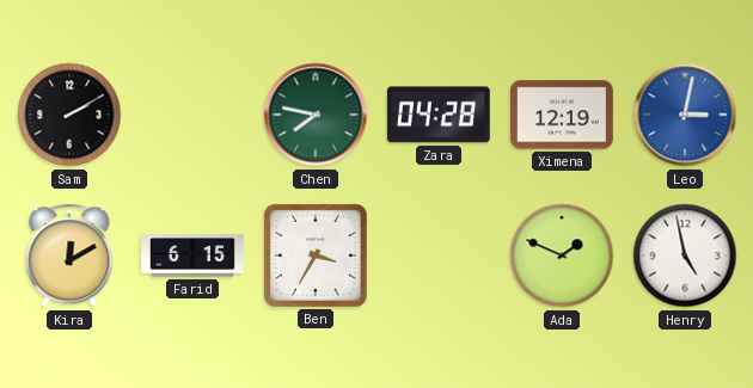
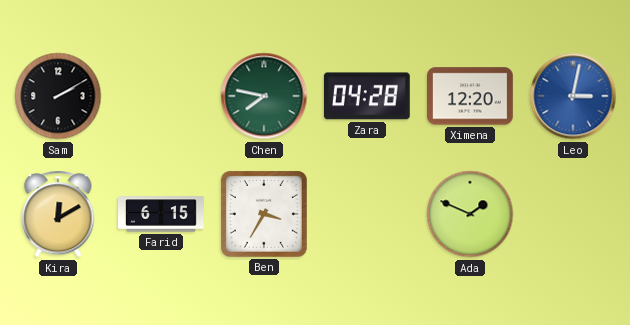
Ximena: 12:19 -> 12:20 (471, 96)
Henry: 4:58 -> none (685, 255)
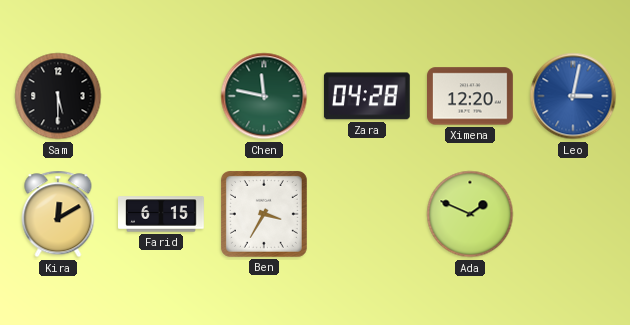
Sam: 2:10 -> 5:30 (58, 96)
Chen: 7:47 -> 11:47 (264, 96)
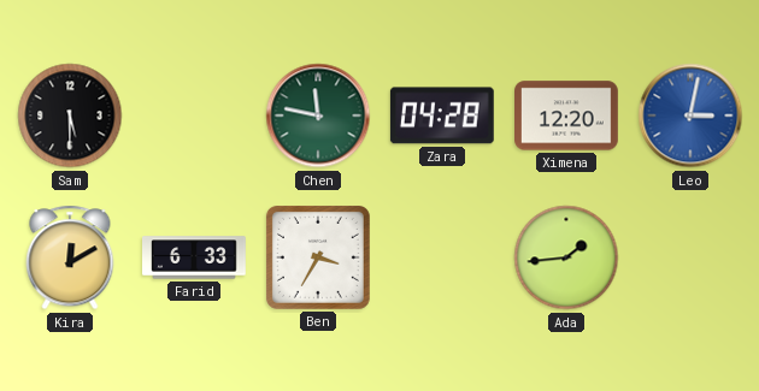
Farid: 6:15 -> 6:33 (194, 257)
Ada: 1:49 -> 1:44 (566, 257)
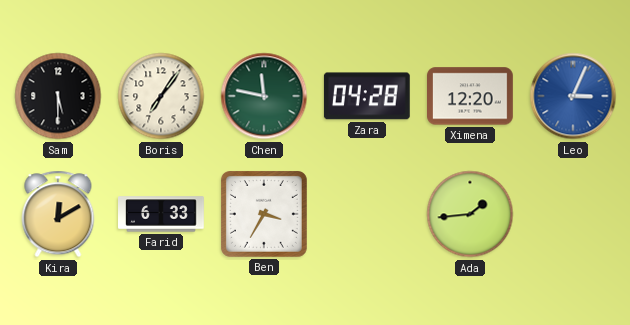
Boris: none -> 7:06 (161, 96)
Leo: 3:02 -> 3:04 (573, 96)
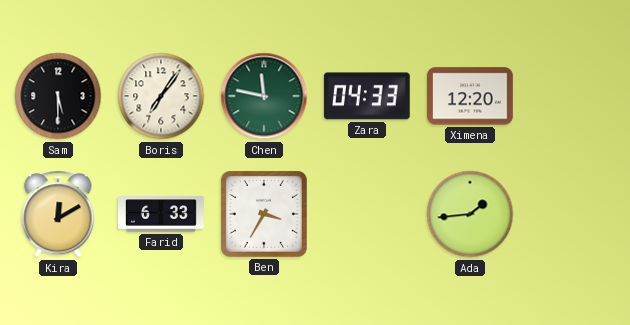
Zara: 04:28 -> 04:33 (367, 96)
Leo: 3:04 -> none (573, 96)
